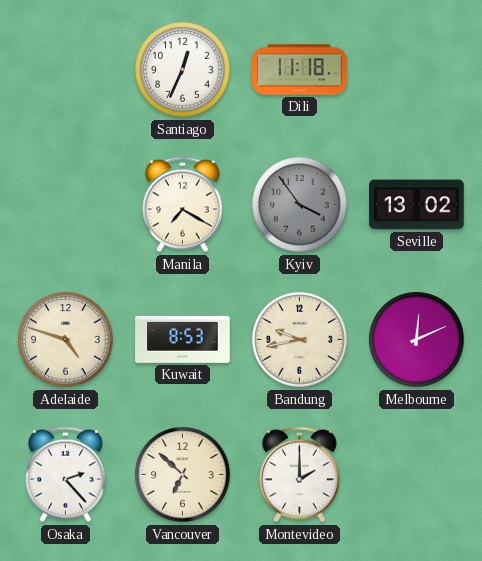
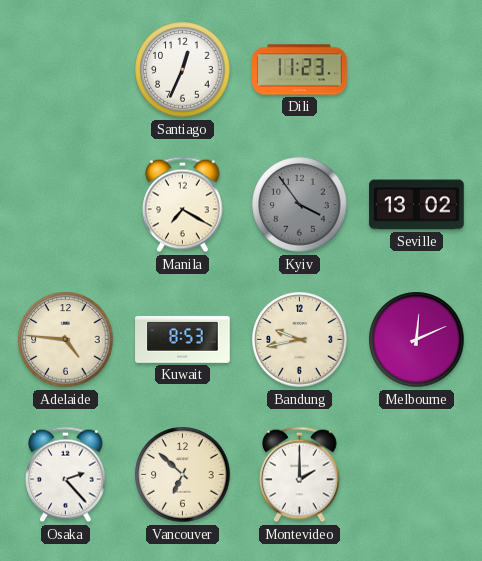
Dili: 11:18 -> 11:23 (300, 70)
Adelaide: 4:48 -> 4:46 (66, 340)
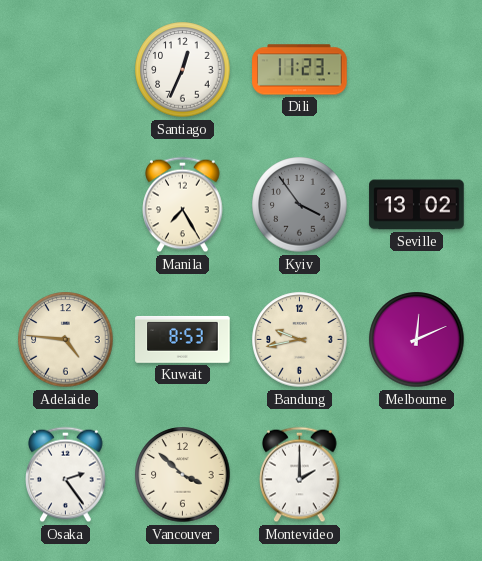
Manila: 7:20 -> 7:25 (183, 205)
Osaka: 2:23 -> 2:24 (66, 475)
Vancouver: 6:52 -> 3:52 (183, 475)
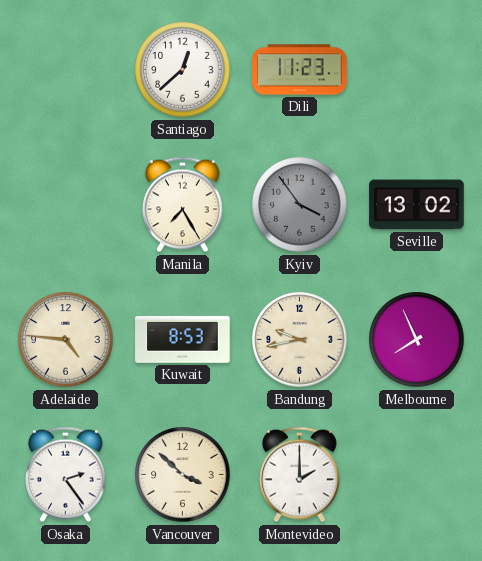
Santiago: 12:34 -> 12:38 (183, 70)
Melbourne: 12:11 -> 7:56 (417, 340)
